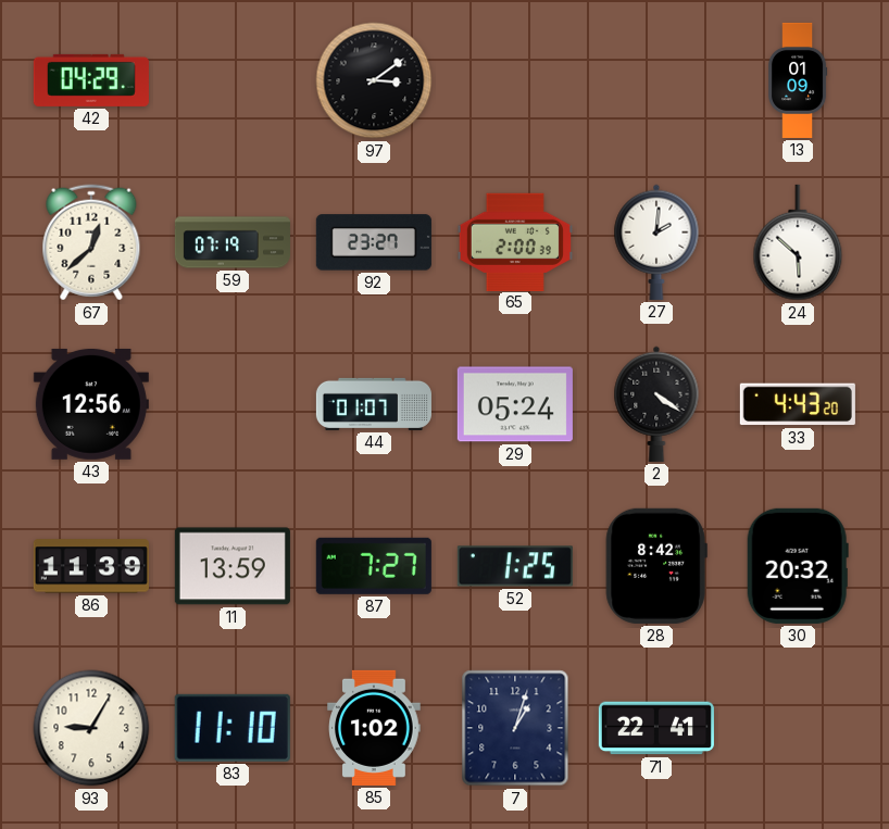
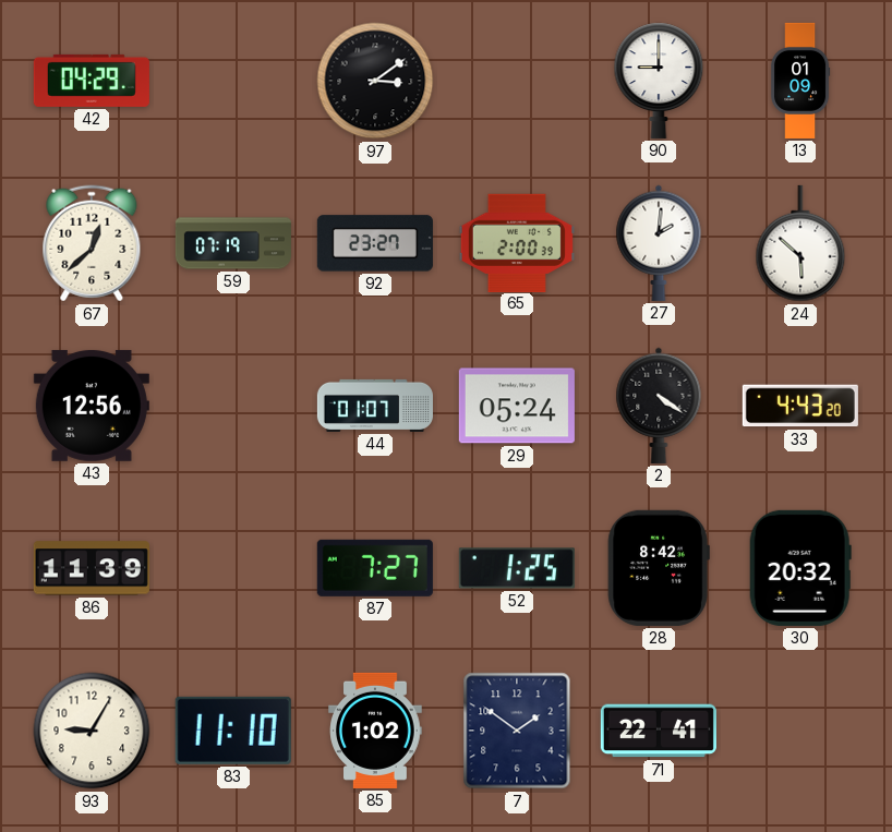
90: none -> 9:00 (659, 81)
11: 13:59 -> none (233, 566)
7: 1:03 -> 1:51 (517, 731)
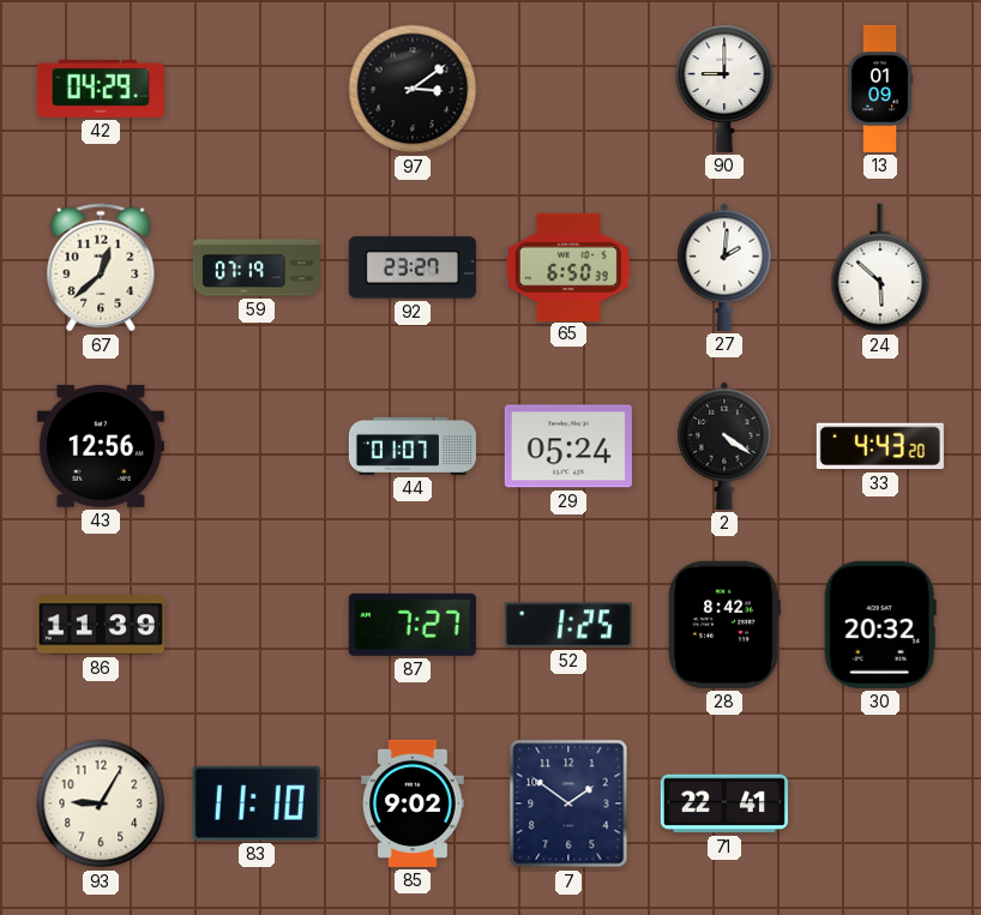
65: 2:00 -> 6:50 (568, 266)
85: 1:02 -> 9:02 (413, 803)
